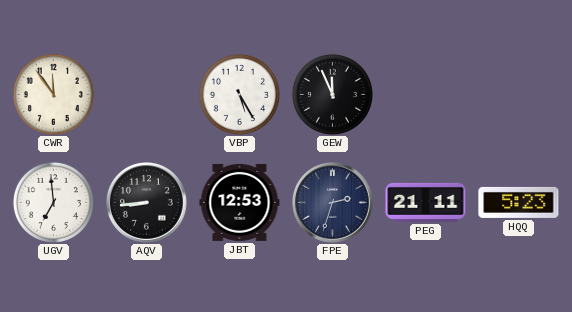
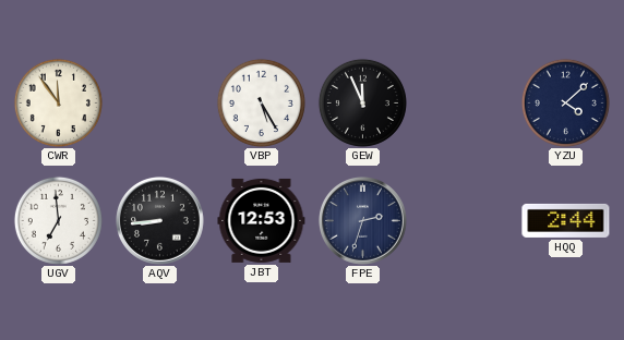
YZU: none -> 4:08 (565, 102)
PEG: 21:11 -> none (426, 202)
HQQ: 5:23 -> 2:44 (566, 220)
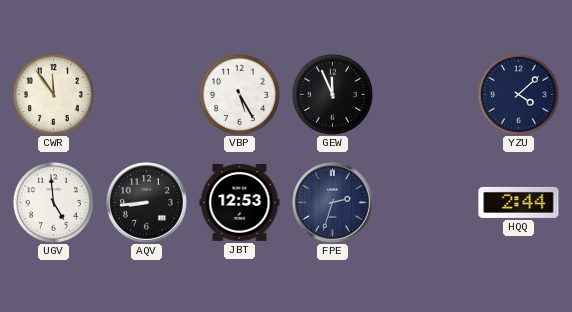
UGV: 6:59 -> 4:59 (53, 202)
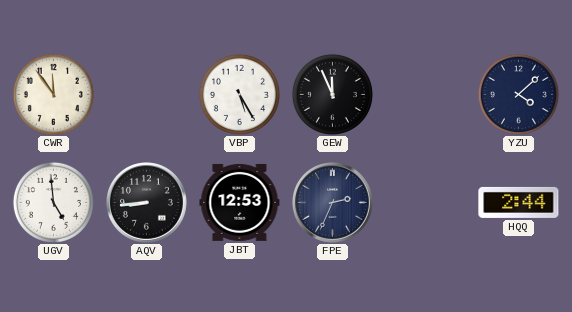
FPE: 2:33 -> 2:34 (333, 203)
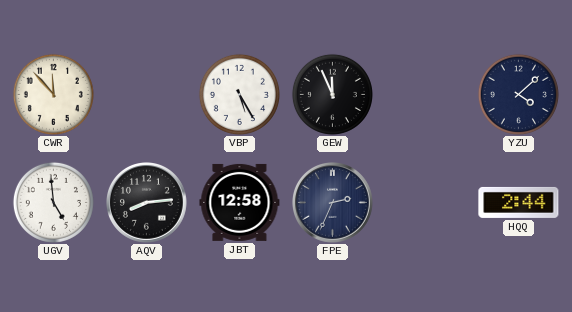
CWR: 11:54 -> 11:53 (53, 94)
AQV: 8:44 -> 8:14 (147, 203)
JBT: 12:53 -> 12:58 (240, 202)
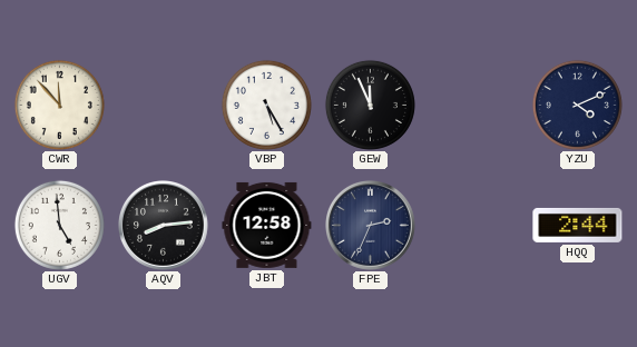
YZU: 4:08 -> 4:11 (577, 105)
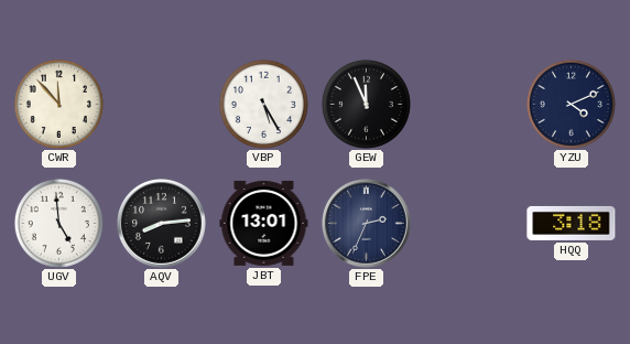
JBT: 12:58 -> 13:01 (264, 223)
HQQ: 2:44 -> 3:18 (572, 223)
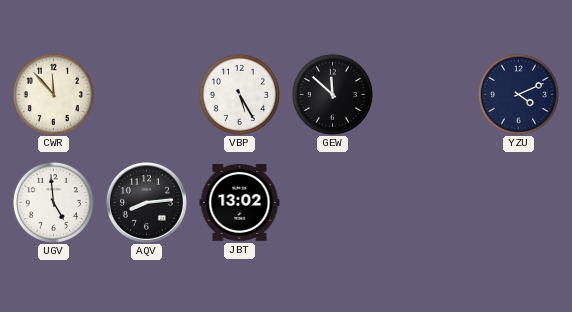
GEW: 11:56 -> 11:52 (332, 94)
JBT: 13:01 -> 13:02 (240, 202)
FPE: 2:34 -> none (367, 224)
HQQ: 3:18 -> none (572, 223)
